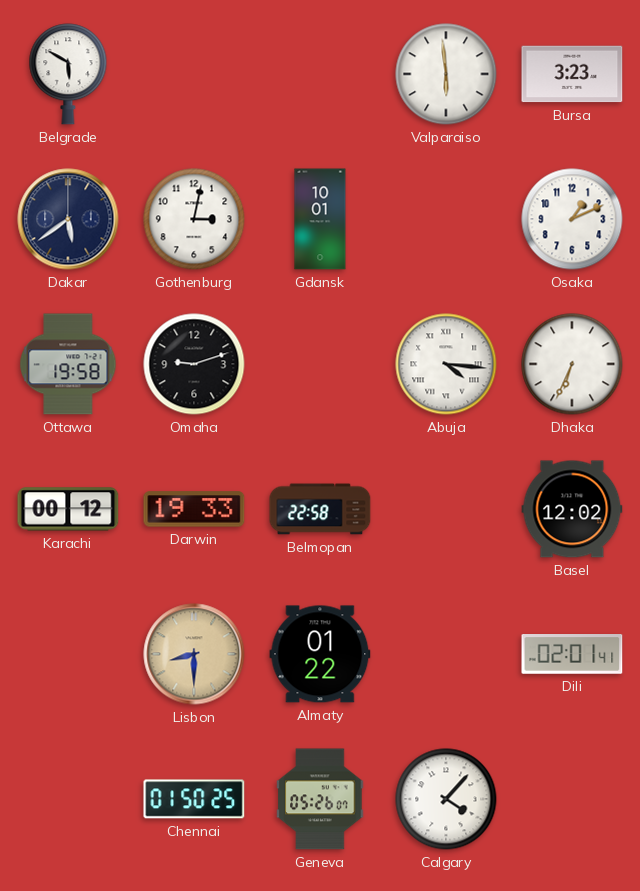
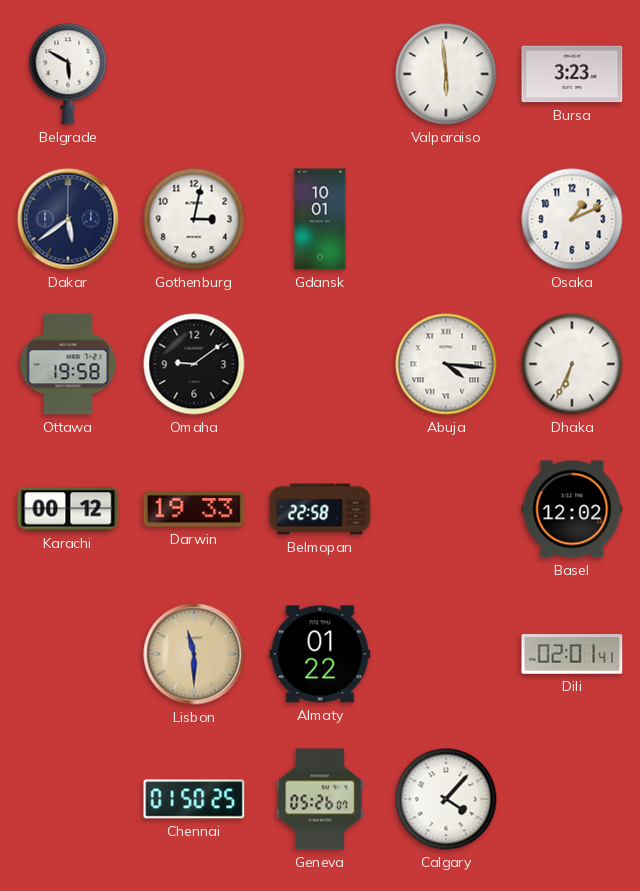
Omaha: 9:12 -> 9:09 (194, 364)
Lisbon: 8:30 -> 11:30 (194, 654)
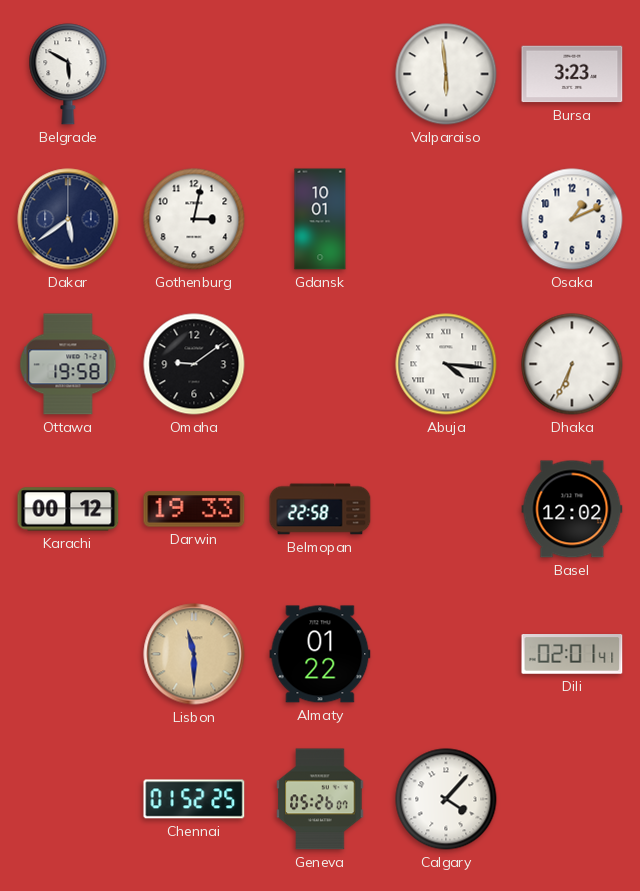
Chennai: 01:50 -> 01:52 (194, 799)
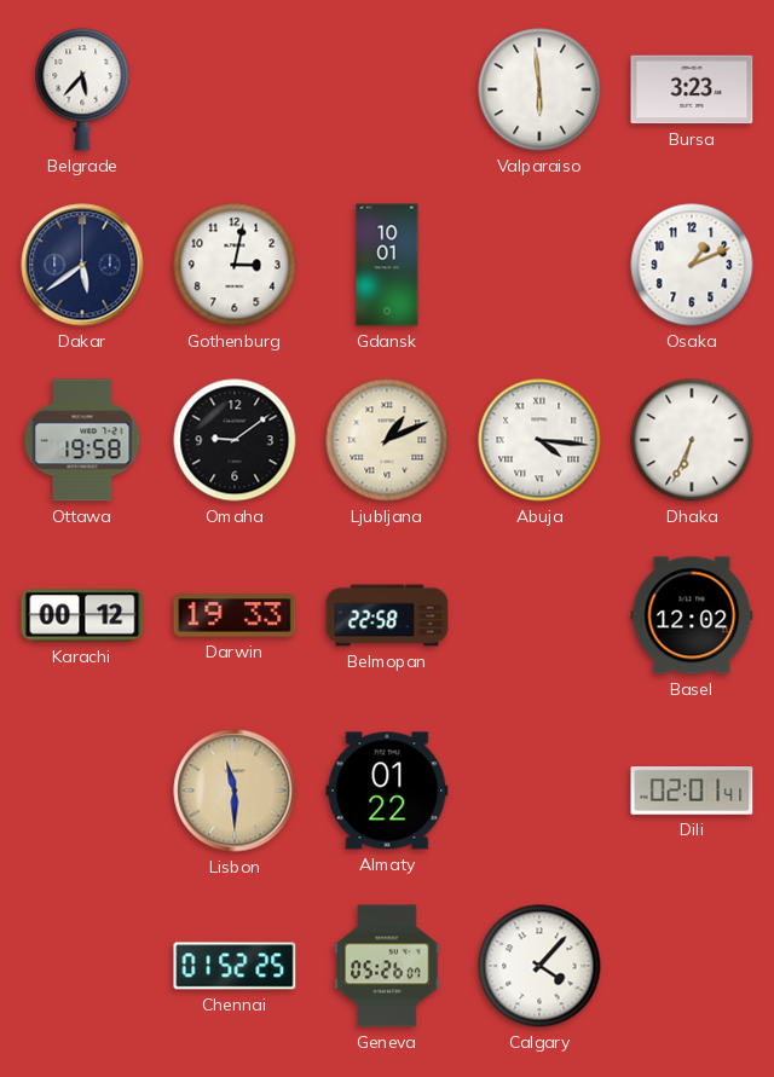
Belgrade: 5:50 -> 5:37 (82, 89)
Ljubljana: none -> 1:11 (387, 440)
